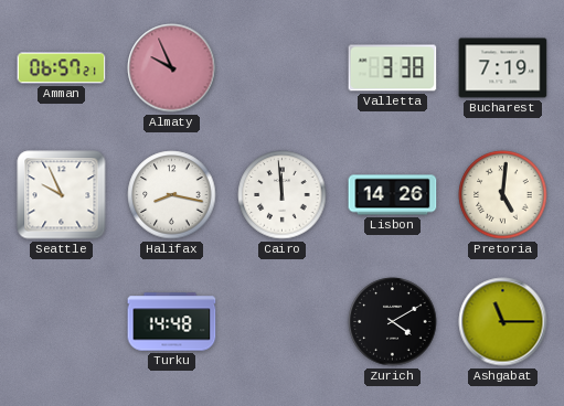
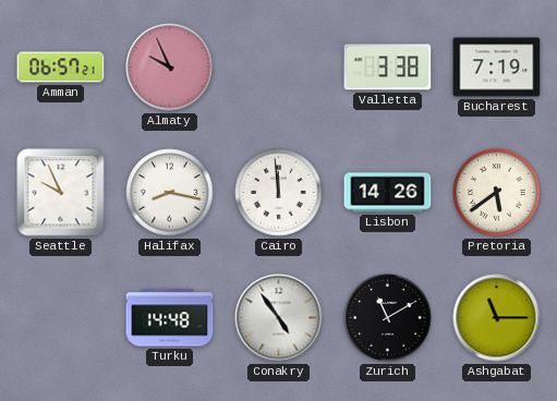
Pretoria: 5:01 -> 5:39 (497, 193)
Conakry: none -> 4:54 (279, 318)
Zurich: 4:10 -> 11:10 (388, 318)
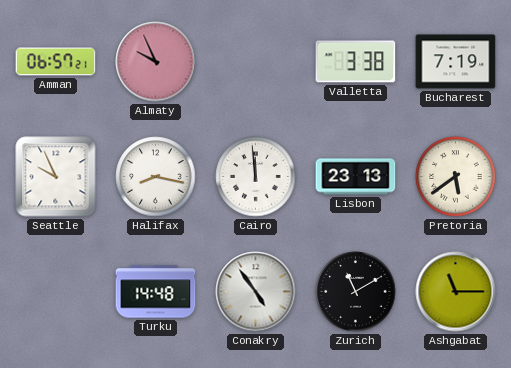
Lisbon: 14:26 -> 23:13 (356, 177)
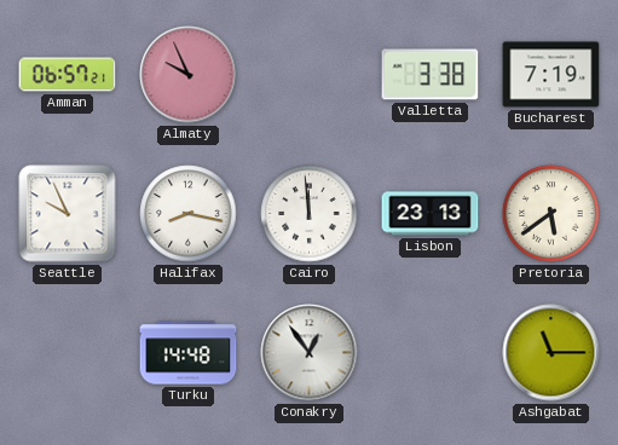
Conakry: 4:54 -> 12:54 (310, 353)
Zurich: 11:10 -> none (356, 292)
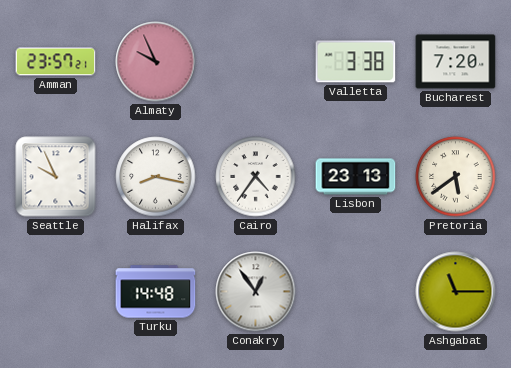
Amman: 06:57 -> 23:57 (56, 62)
Bucharest: 7:19 -> 7:20 (456, 62)
Cairo: 11:59 -> 4:36 (256, 177)
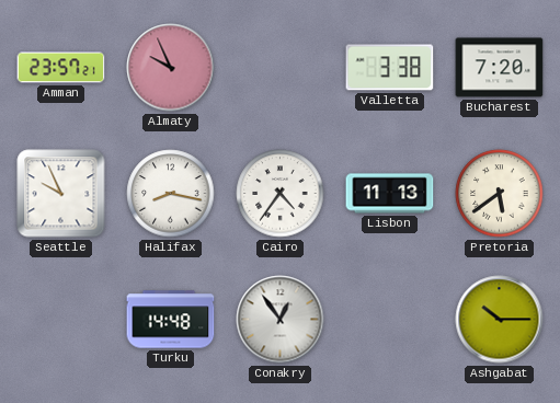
Lisbon: 23:13 -> 11:13 (390, 194)
Ashgabat: 11:15 -> 10:15 (500, 320)
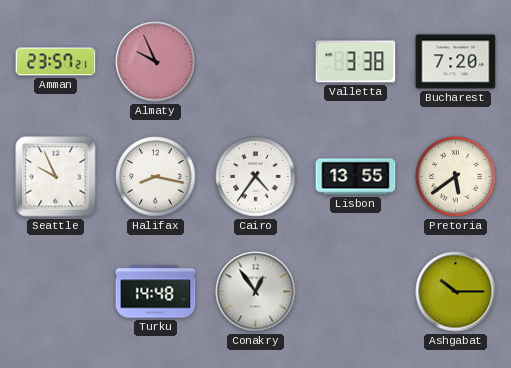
Lisbon: 11:13 -> 13:55 (356, 177)
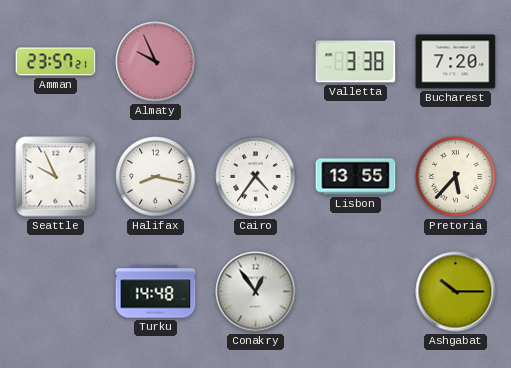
Pretoria: 5:39 -> 5:37 (456, 177)
